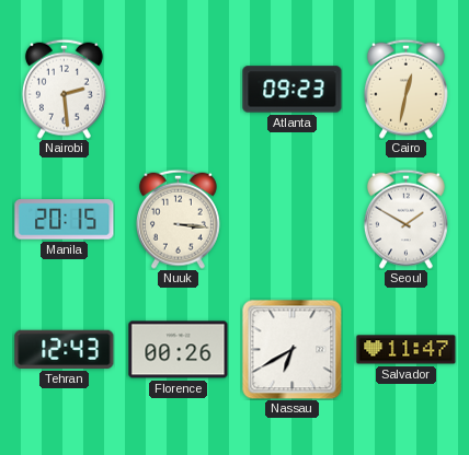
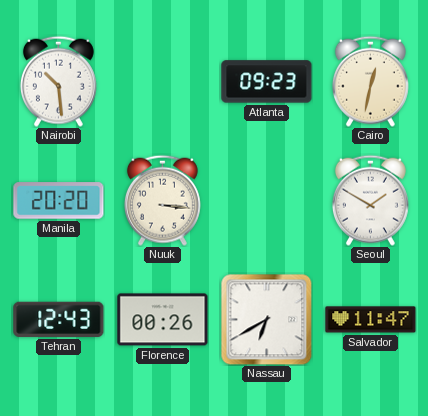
Nairobi: 2:29 -> 10:29 (58, 81)
Manila: 20:15 -> 20:20 (59, 201)
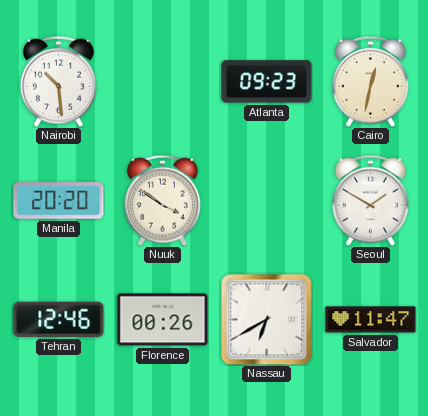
Nuuk: 3:16 -> 3:51 (162, 200)
Tehran: 12:43 -> 12:46 (59, 319)
